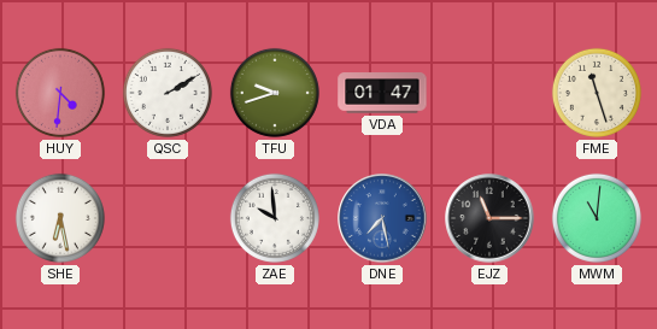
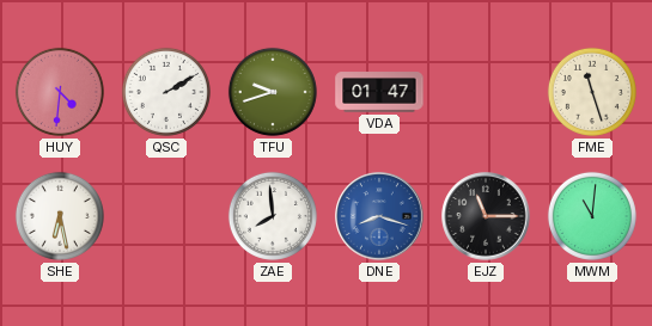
ZAE: 9:59 -> 7:59 (273, 216)
DNE: 7:28 -> 8:18 (379, 216)
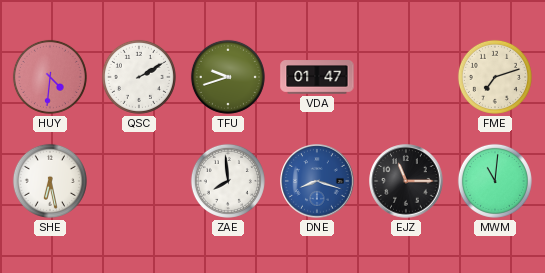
FME: 11:27 -> 7:12 (495, 77)
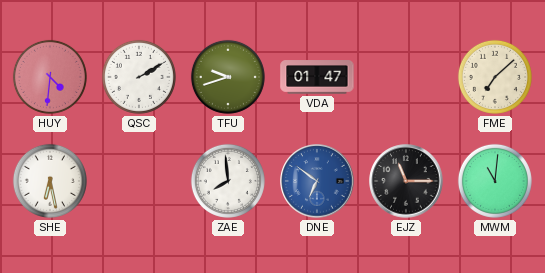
FME: 7:12 -> 7:08 (495, 77)
DNE: 8:18 -> 6:51 (317, 181)
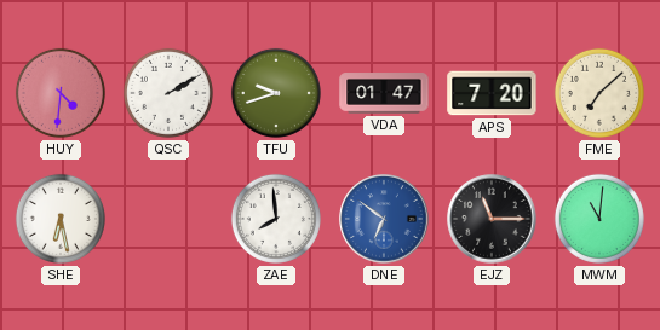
APS: none -> 7:20 (492, 93)
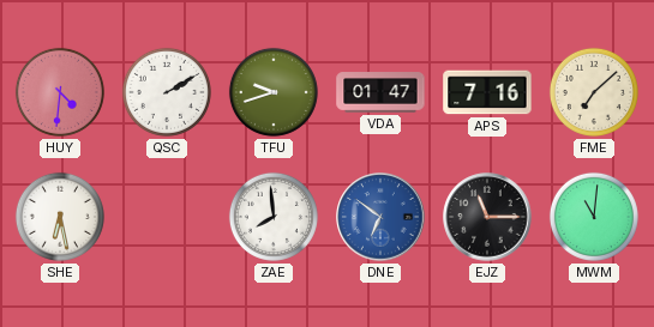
APS: 7:20 -> 7:16 (487, 92)
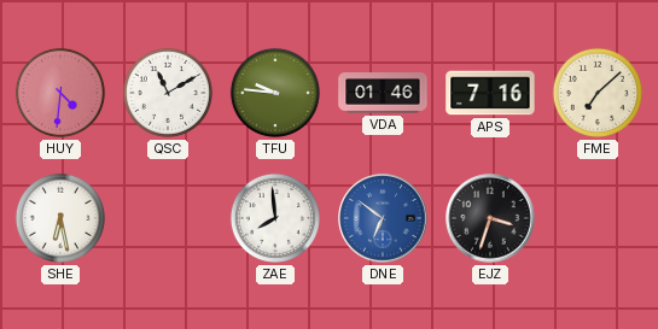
QSC: 2:10 -> 11:10 (168, 93)
TFU: 9:42 -> 9:46 (275, 93)
VDA: 01:47 -> 01:46 (383, 93)
EJZ: 11:15 -> 3:33 (490, 218)
MWM: 11:01 -> none (594, 217)
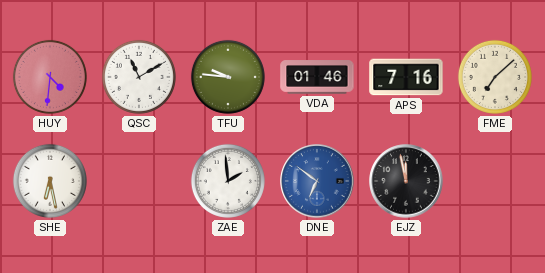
ZAE: 7:59 -> 1:59 (228, 181)
EJZ: 3:33 -> 11:58 (406, 181)
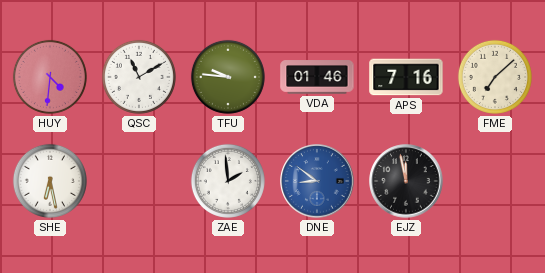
DNE: 6:51 -> 8:51 (317, 181)
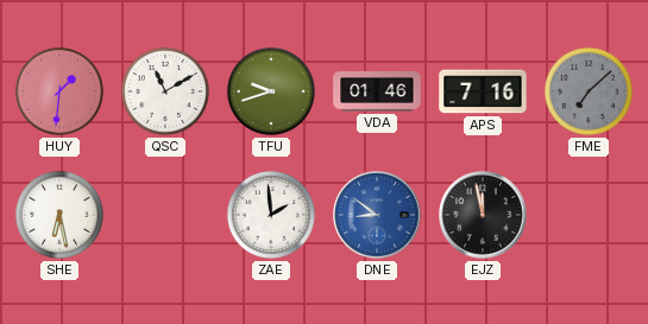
HUY: 4:31 -> 1:31 (59, 91)
TFU: 9:46 -> 9:42 (271, 91)
FME dial: cream -> grey (589, 91)
